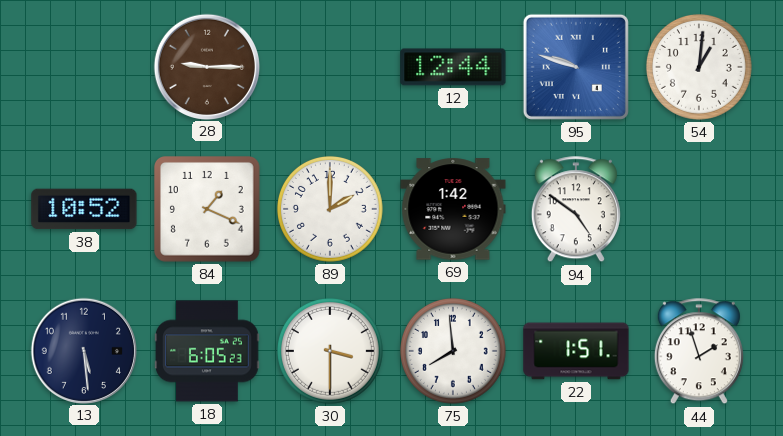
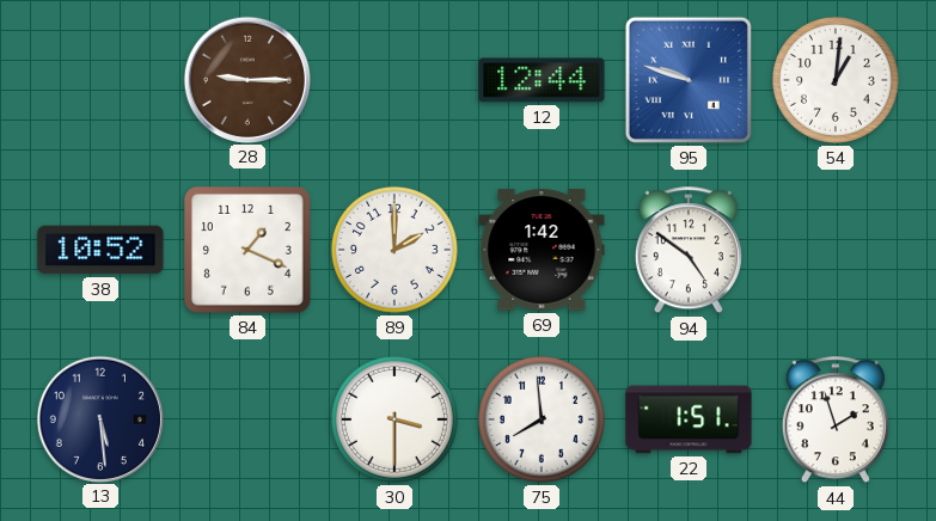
18: 6:05 -> none (207, 351)
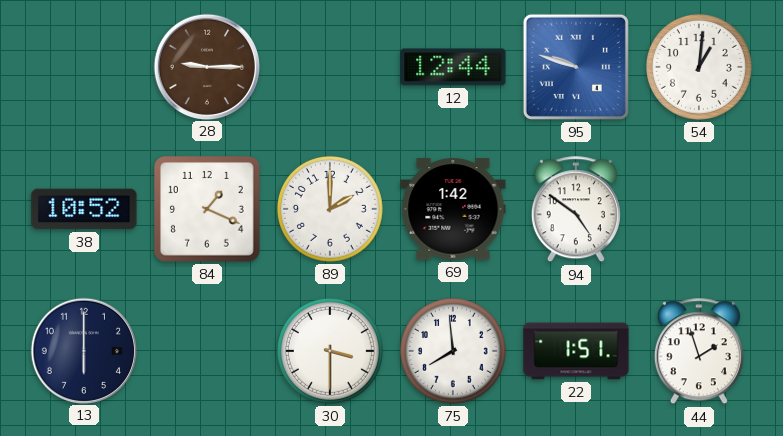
13: 5:29 -> 6:00 (83, 350)
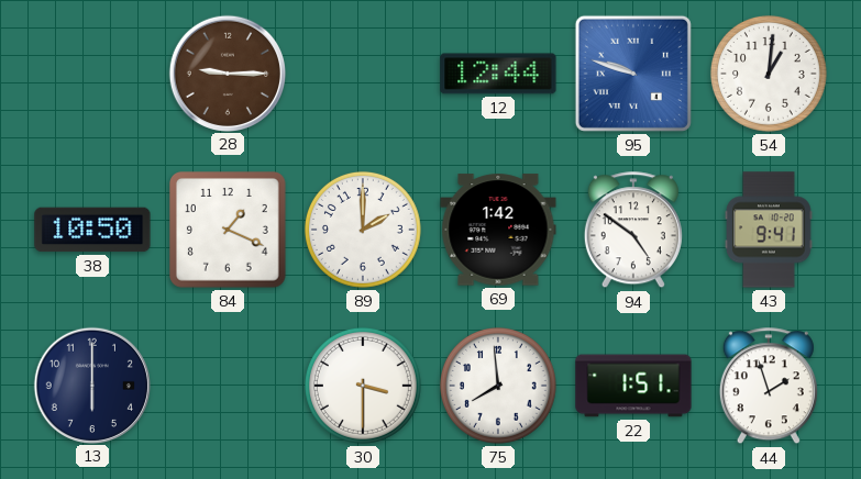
38: 10:52 -> 10:50 (92, 230)
43: none -> 9:41 (770, 230)
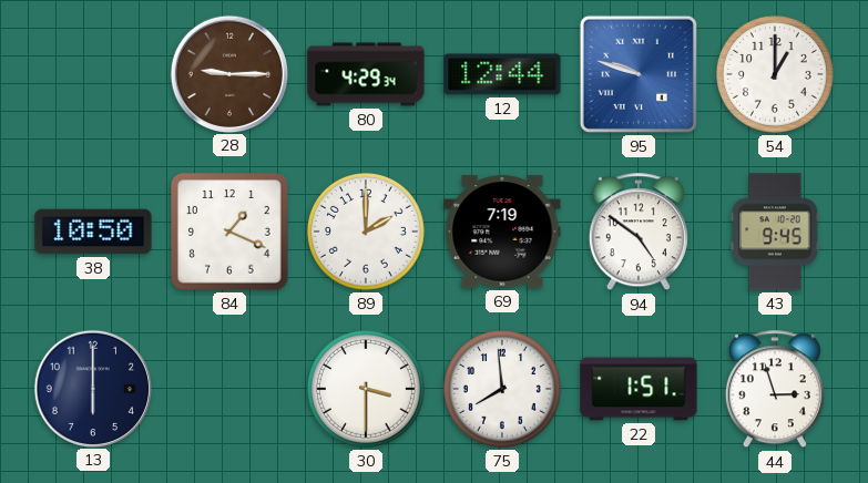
80: none -> 4:29 (366, 74)
54: 1:01 -> 1:00 (775, 74)
69: 1:42 -> 7:19 (502, 232)
43: 9:41 -> 9:45 (776, 232)
44: 1:57 -> 2:57 (775, 390)
